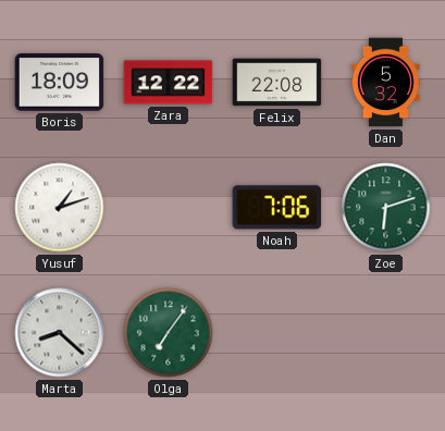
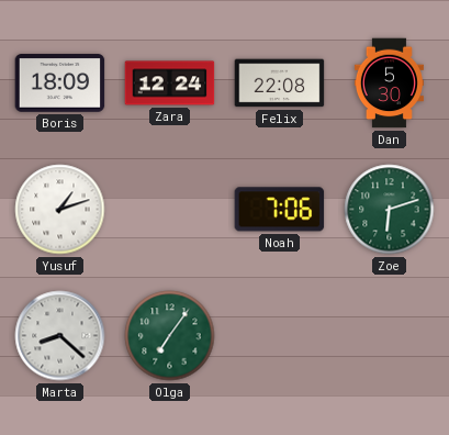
Zara: 12:22 -> 12:24 (170, 83)
Dan: 5:32 -> 5:30 (389, 83)
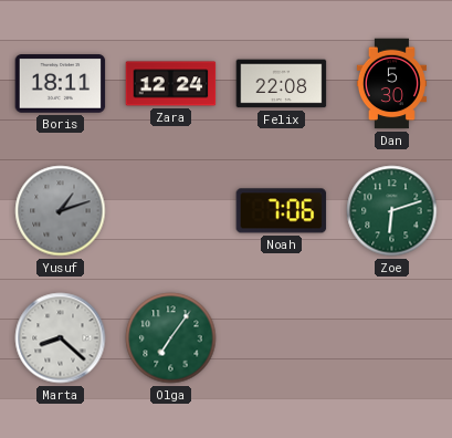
Boris: 18:09 -> 18:11 (61, 84)
Yusuf dial: white -> grey (61, 211)
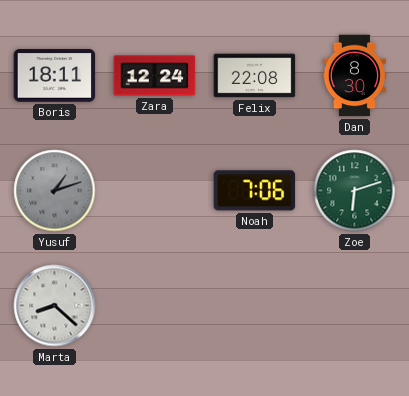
Dan: 5:30 -> 8:30 (354, 76)
Olga: 7:06 -> none (171, 338)
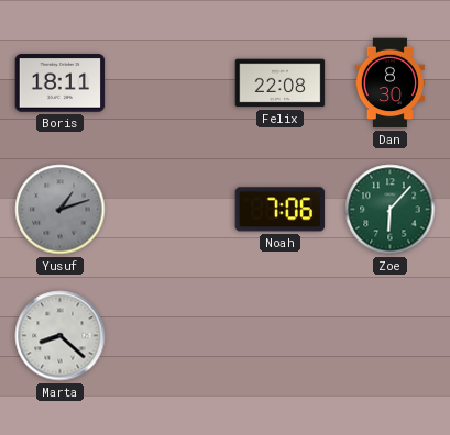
Zara: 12:24 -> none (155, 76)
Zoe: 6:12 -> 6:07 (391, 210)
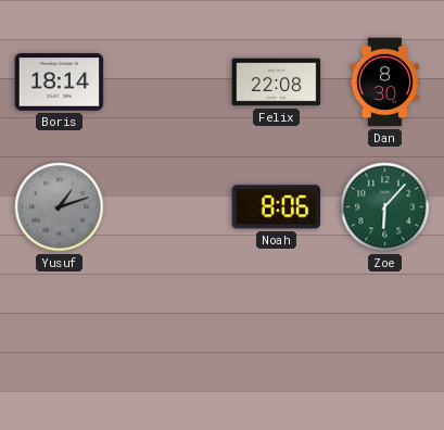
Boris: 18:11 -> 18:14 (60, 83)
Noah: 7:06 -> 8:06 (277, 207)
Marta: 8:22 -> none (61, 336)
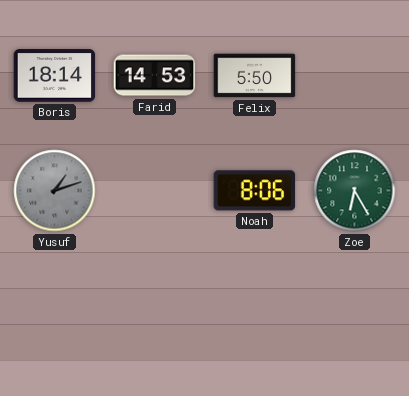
Farid: none -> 14:53 (155, 76)
Felix: 22:08 -> 5:50 (255, 76)
Dan: 8:30 -> none (384, 83)
Zoe: 6:07 -> 6:25 (355, 191)
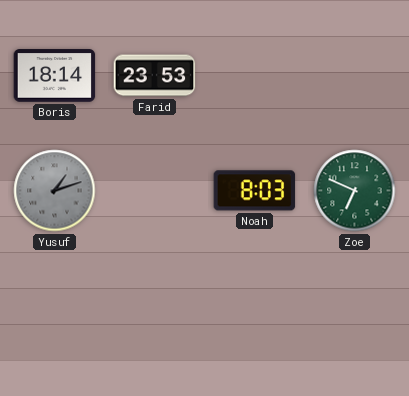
Farid: 14:53 -> 23:53 (155, 76)
Felix: 5:50 -> none (255, 76)
Noah: 8:06 -> 8:03 (255, 191)
Zoe: 6:25 -> 6:49 (355, 191)
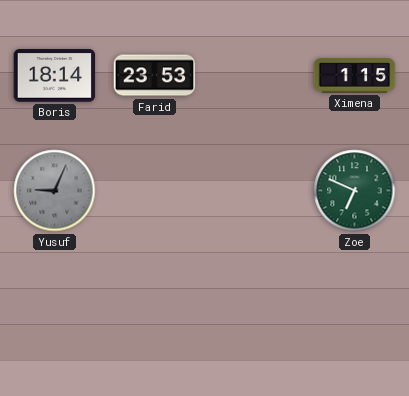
Ximena: none -> 1:15 (355, 76)
Yusuf: 1:12 -> 9:04 (55, 191)
Noah: 8:03 -> none (255, 191)
